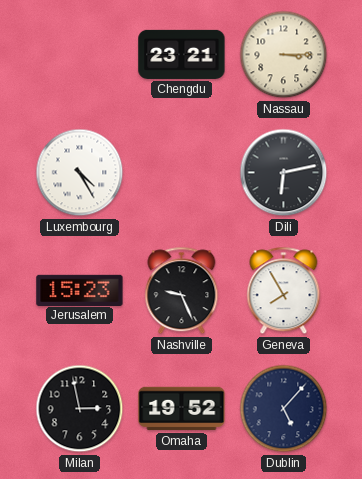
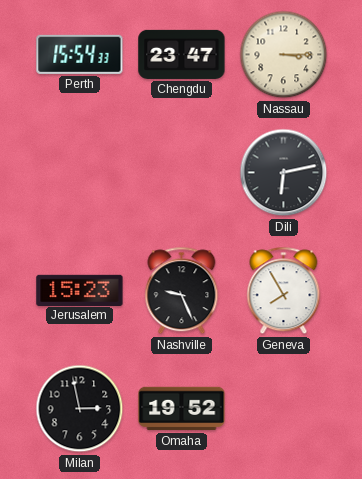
Perth: none -> 15:54 (80, 54)
Chengdu: 23:21 -> 23:47 (182, 54)
Luxembourg: 4:25 -> none (80, 173)
Dublin: 5:07 -> none (284, 409)
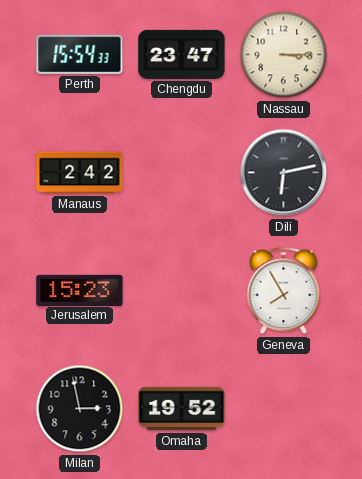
Manaus: none -> 2:42 (80, 173)
Nashville: 9:26 -> none (182, 291)
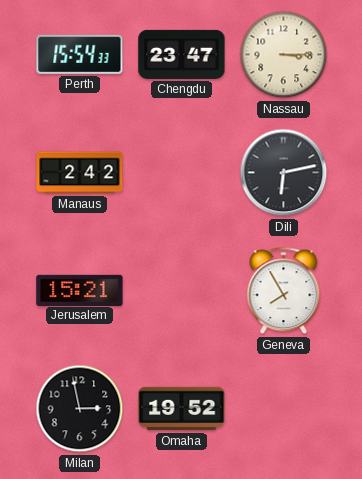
Jerusalem: 15:23 -> 15:21 (80, 290)
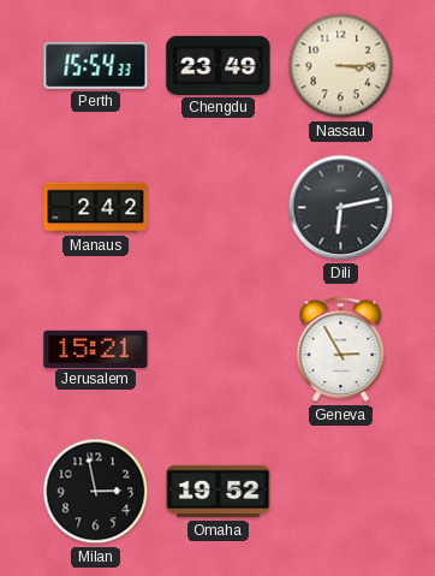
Chengdu: 23:47 -> 23:49 (219, 65)
Geneva: 7:55 -> 2:55 (341, 350)
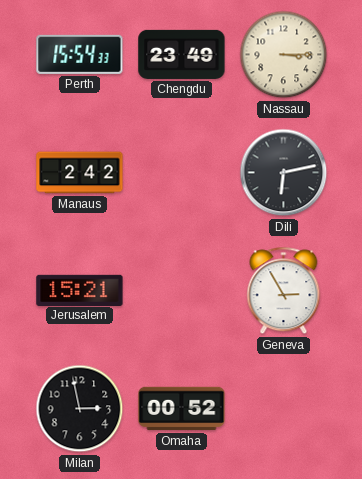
Omaha: 19:52 -> 00:52 (182, 409)
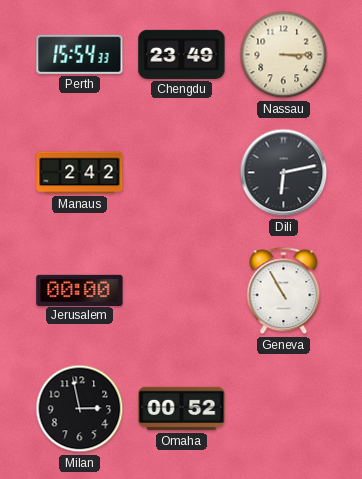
Jerusalem: 15:21 -> 00:00 (80, 290)
Geneva: 2:55 -> 10:55 (284, 291)
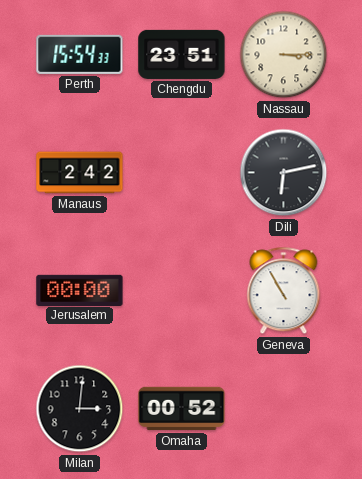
Chengdu: 23:49 -> 23:51 (182, 54)
Milan: 2:58 -> 3:01 (80, 409)
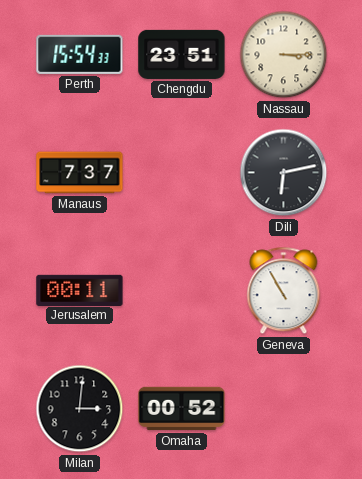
Manaus: 2:42 -> 7:37 (80, 173)
Jerusalem: 00:00 -> 00:11 (80, 290)
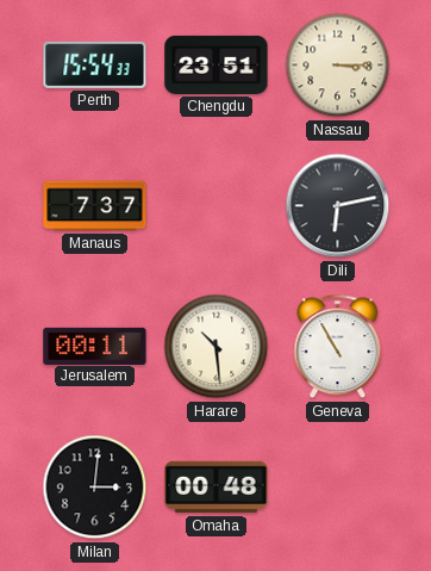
Harare: none -> 10:29 (217, 347)
Omaha: 00:52 -> 00:48 (217, 488)
